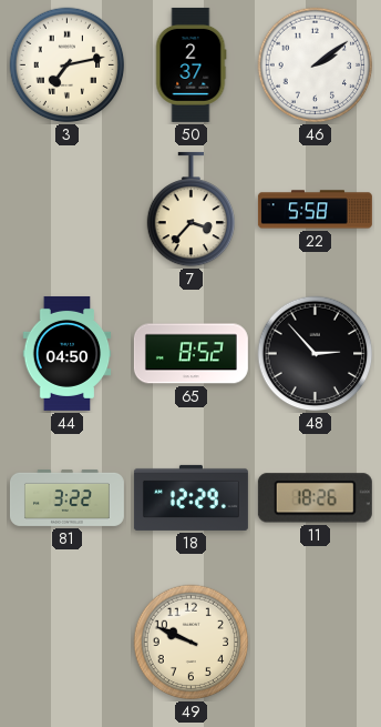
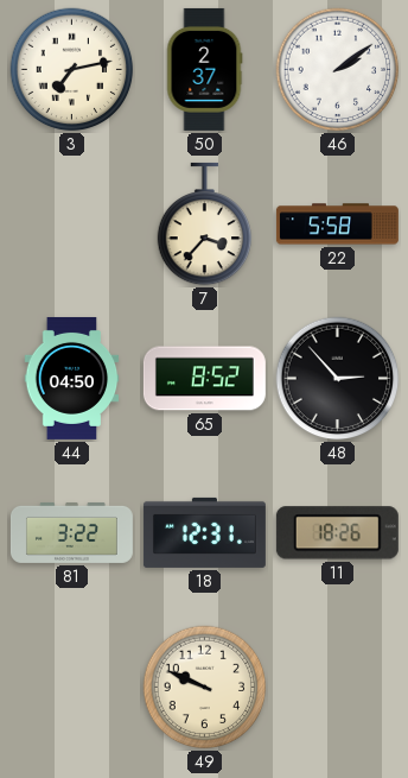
18: 12:29 -> 12:31 (204, 532)
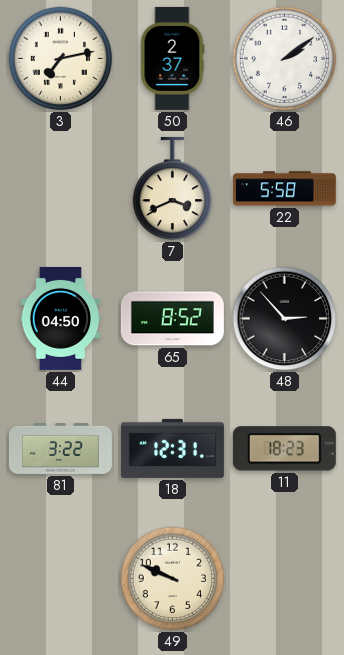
7: 3:37 -> 3:41 (173, 189)
11: 18:26 -> 18:23 (284, 449)
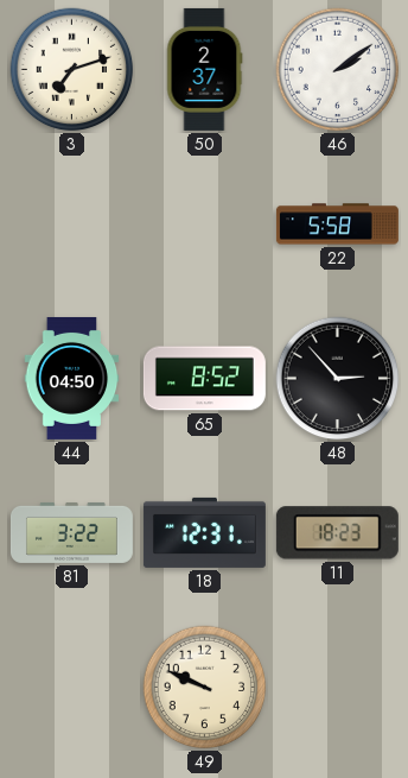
3: 7:13 -> 7:12 (72, 70)
7: 3:41 -> none (173, 189)
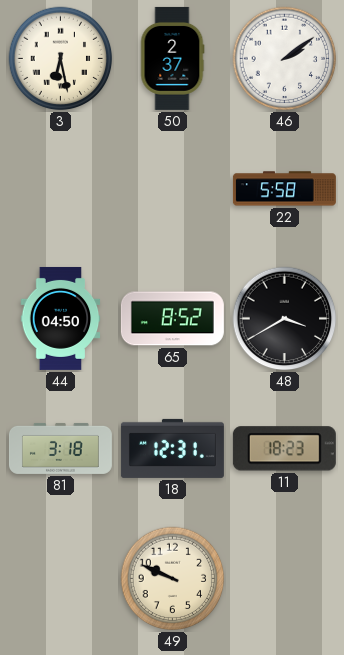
3: 7:12 -> 6:28 (61, 59)
48: 2:53 -> 3:40 (285, 319)
81: 3:22 -> 3:18 (60, 448)
